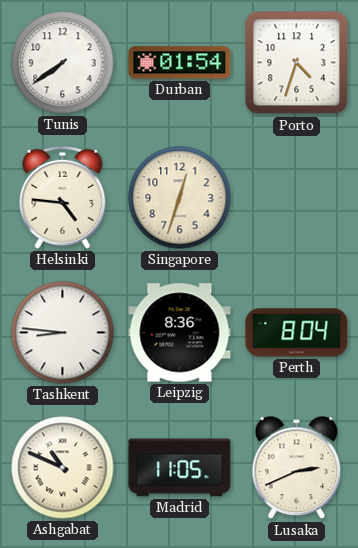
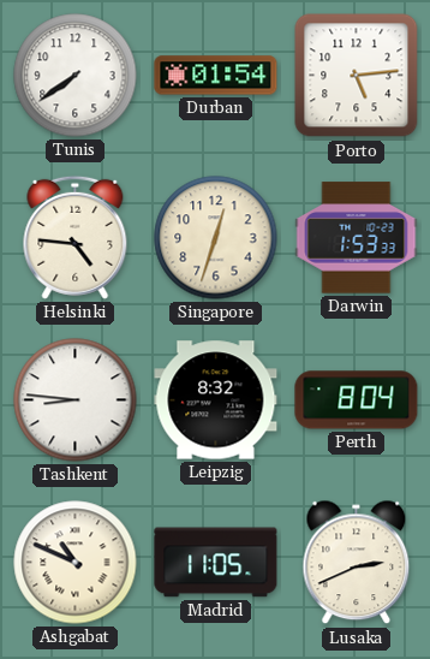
Porto: 4:33 -> 5:14 (357, 76)
Darwin: none -> 1:53 (357, 238)
Leipzig: 8:36 -> 8:32 (216, 400)
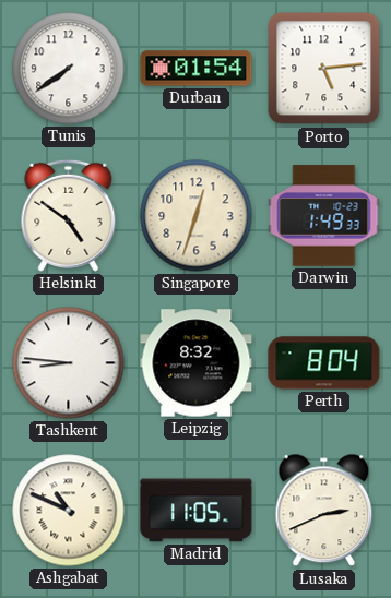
Helsinki: 4:46 -> 4:51 (69, 215)
Darwin: 1:53 -> 1:49 (324, 216)
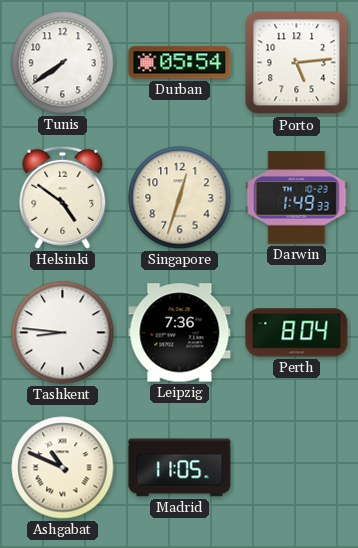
Durban: 01:54 -> 05:54 (180, 63)
Leipzig: 8:32 -> 7:36 (180, 333)
Lusaka: 2:41 -> none (324, 511)
